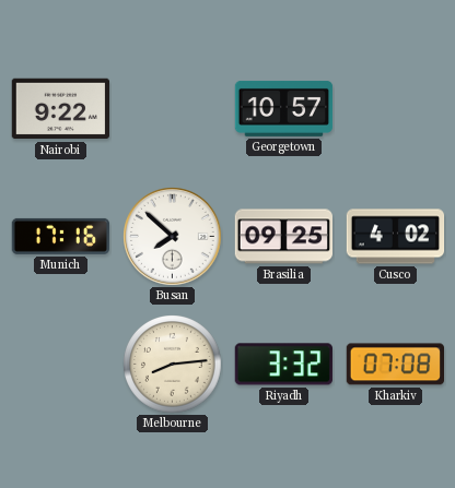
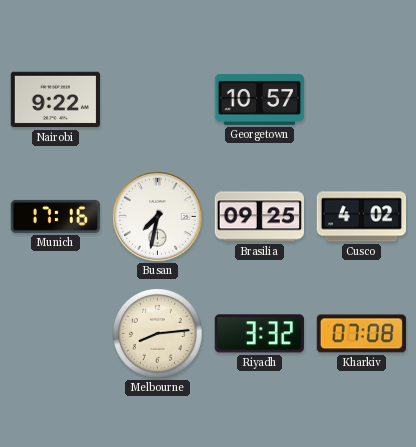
Busan: 7:52 -> 7:32 (158, 217)
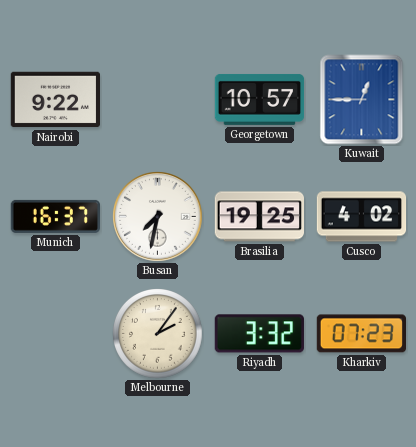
Kuwait: none -> 12:45 (362, 100)
Munich: 17:16 -> 16:37 (55, 216)
Brasilia: 09:25 -> 19:25 (259, 217)
Melbourne: 8:14 -> 2:06 (158, 334)
Kharkiv: 07:08 -> 07:23 (361, 334)
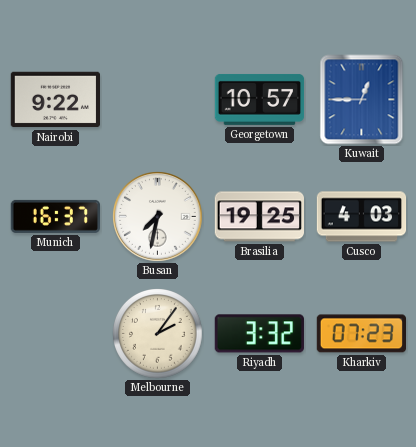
Cusco: 4:02 -> 4:03 (362, 217)
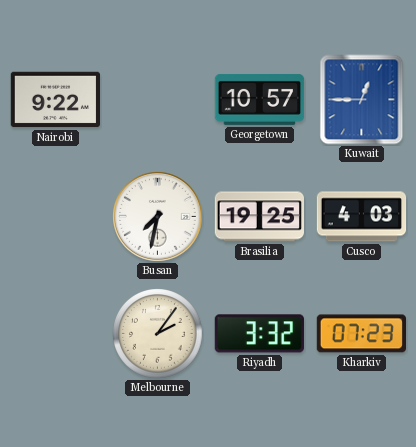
Munich: 16:37 -> none (55, 216)
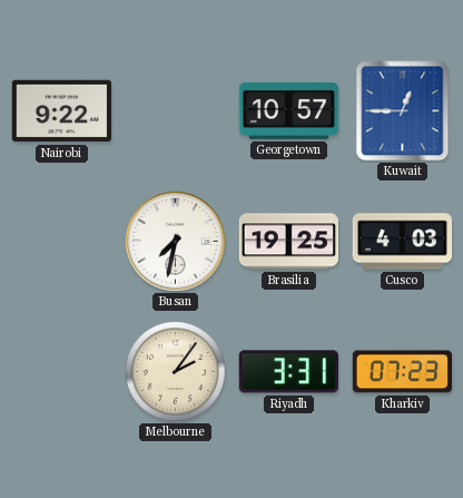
Riyadh: 3:32 -> 3:31 (288, 372)
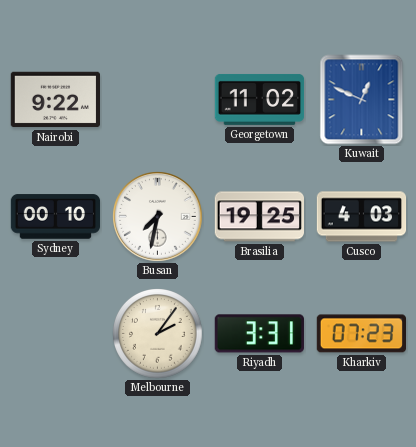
Georgetown: 10:57 -> 11:02 (260, 99)
Kuwait: 12:45 -> 12:49 (362, 100)
Sydney: none -> 00:10 (56, 217)
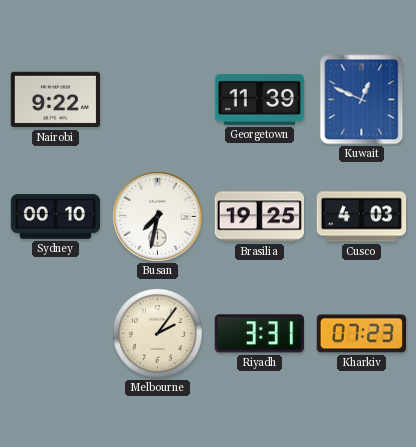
Georgetown: 11:02 -> 11:39 (260, 99)
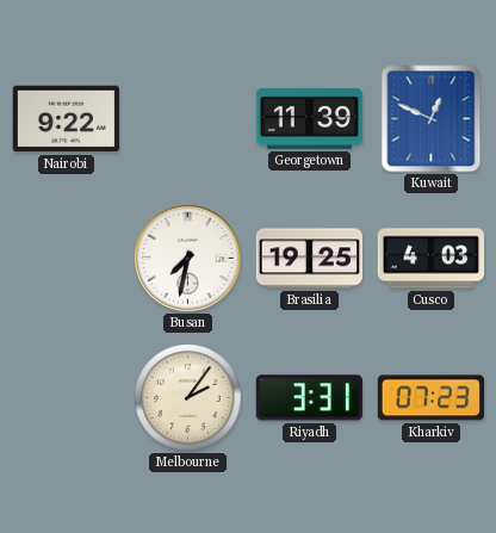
Sydney: 00:10 -> none (56, 217)
